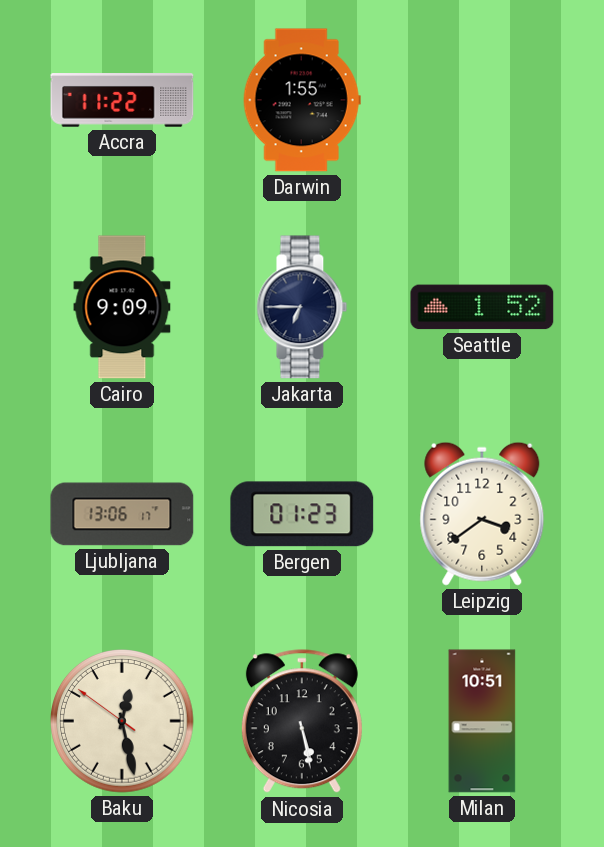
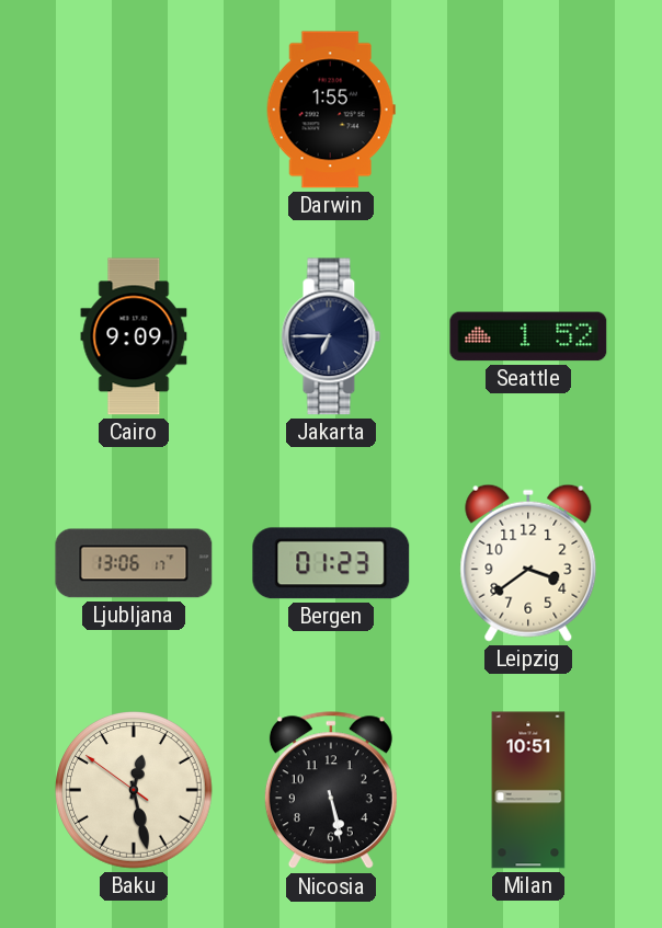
Accra: 11:22 -> none (122, 100)
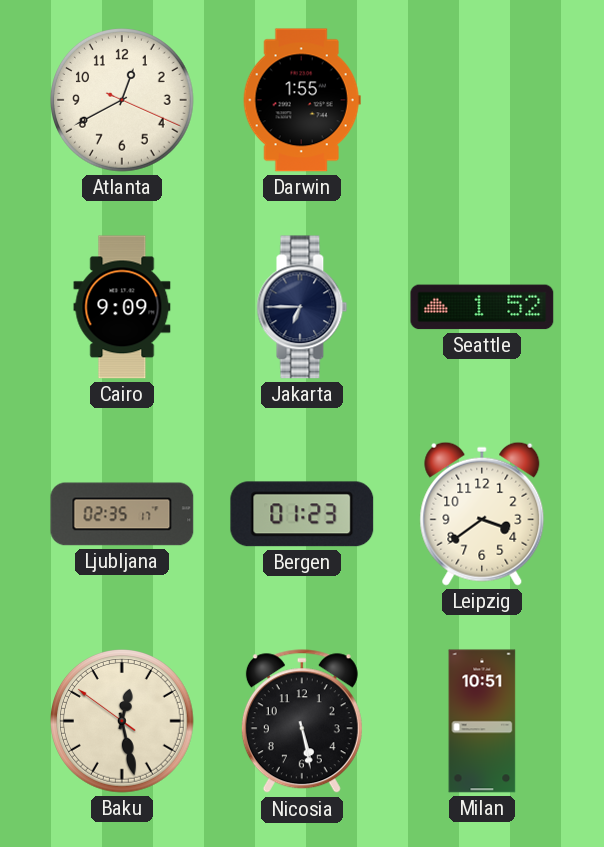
Atlanta: none -> 12:40 (123, 101)
Ljubljana: 13:06 -> 02:35 (122, 514)
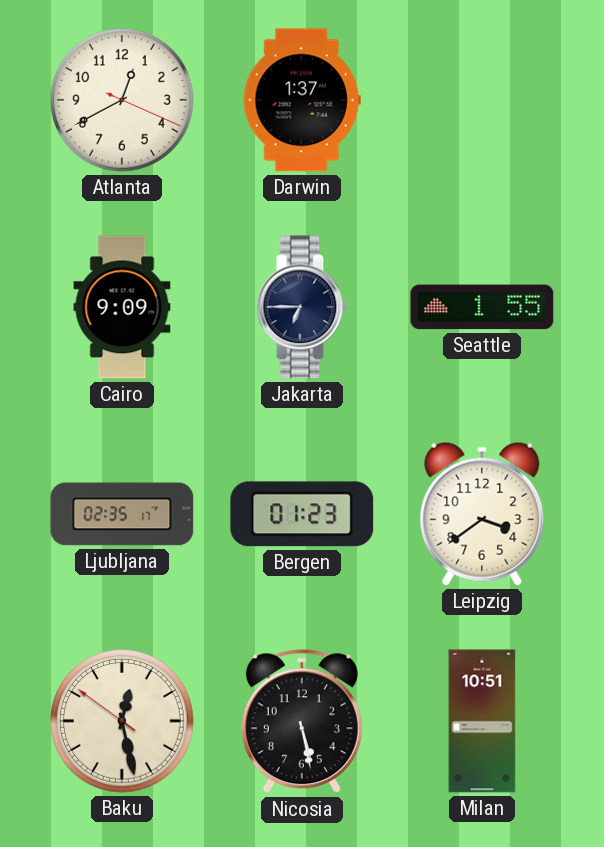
Darwin: 1:55 -> 1:37 (302, 100)
Seattle: 1:52 -> 1:55 (482, 307)
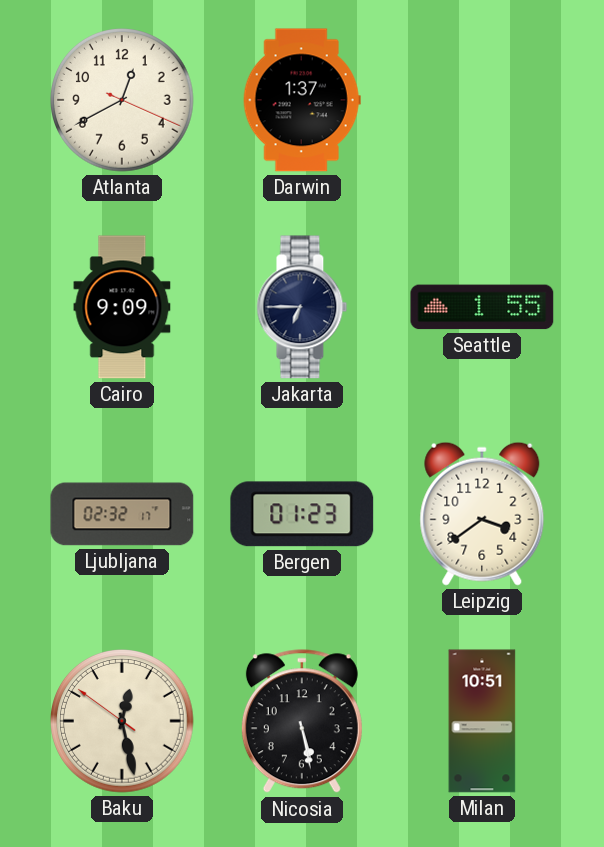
Ljubljana: 02:35 -> 02:32 (122, 514)
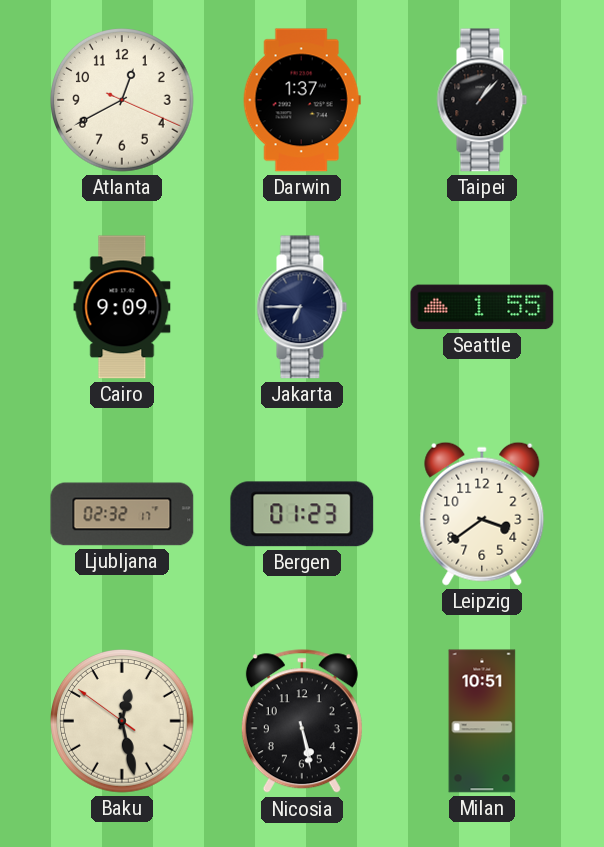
Taipei: none -> 1:07 (482, 100)
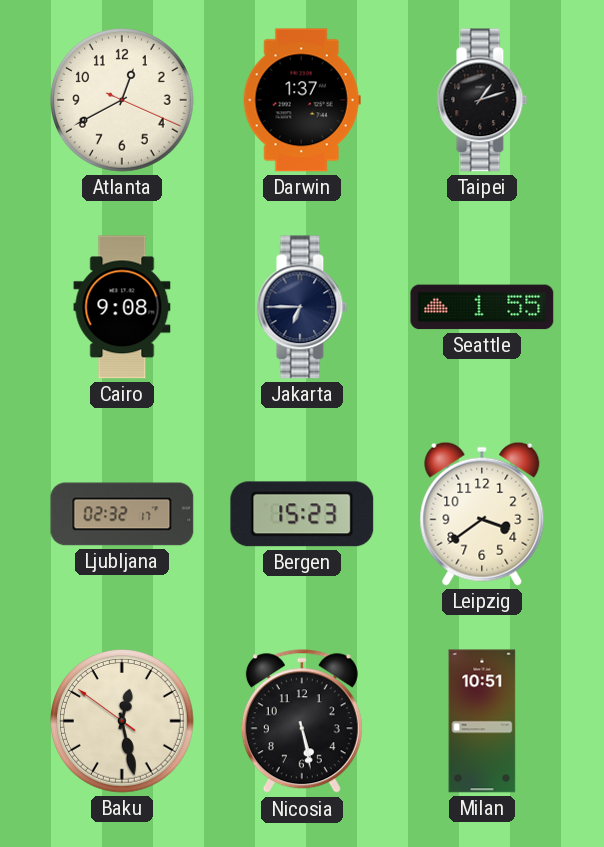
Taipei: 1:07 -> 1:12 (482, 100)
Cairo: 9:09 -> 9:08 (122, 307)
Bergen: 01:23 -> 15:23 (302, 514)
